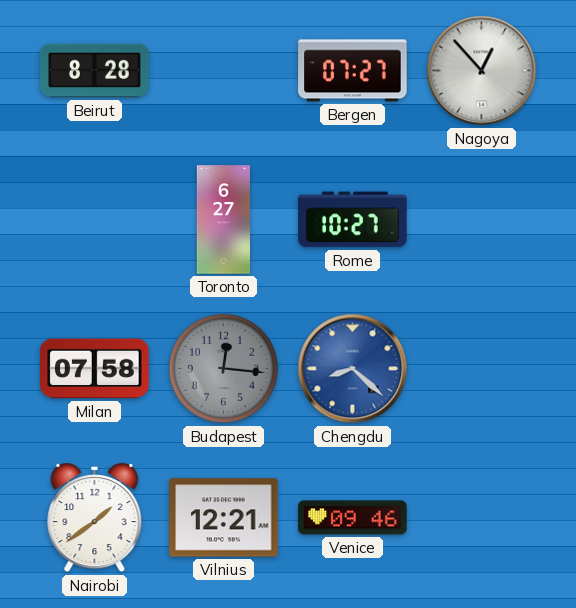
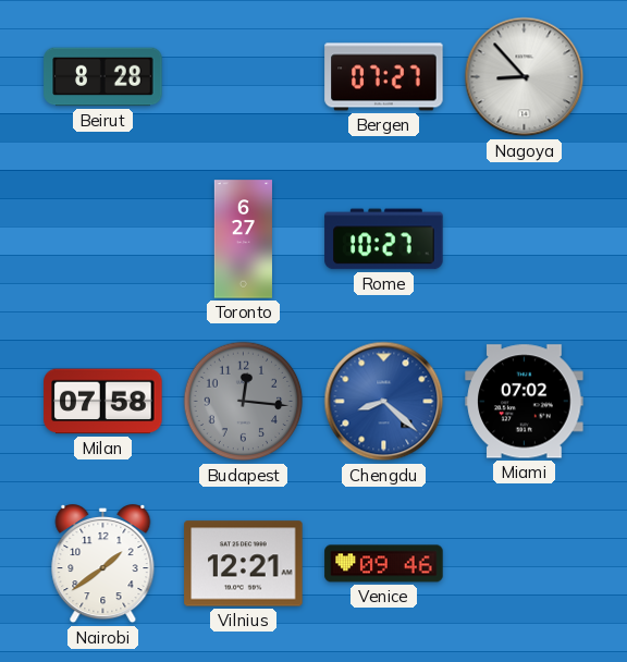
Nagoya: 12:53 -> 8:53 (525, 77)
Miami: none -> 07:02 (525, 402)
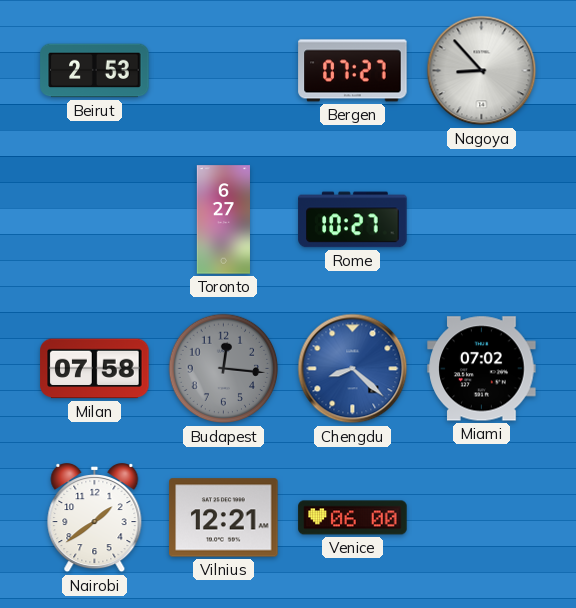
Beirut: 8:28 -> 2:53 (95, 71)
Venice: 09:46 -> 06:00 (353, 518)
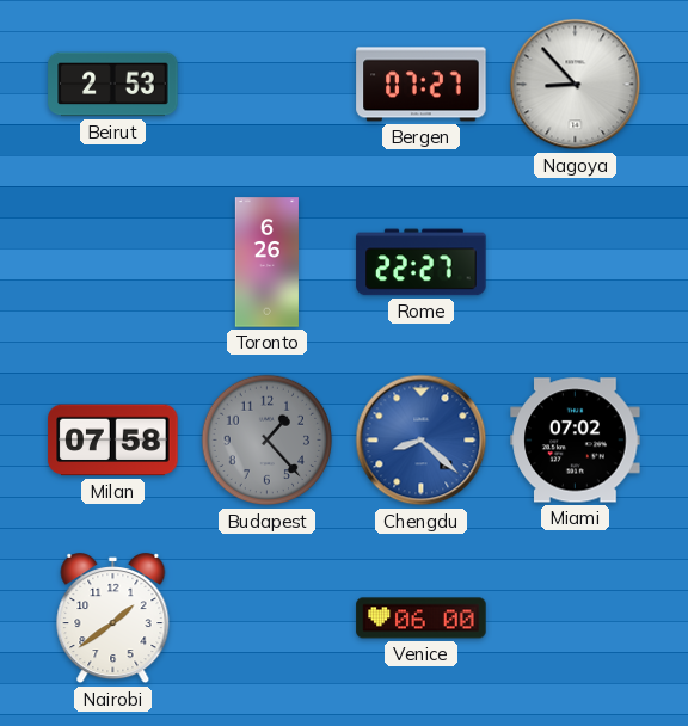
Toronto: 6:27 -> 6:26 (266, 263)
Rome: 10:27 -> 22:27 (422, 263)
Budapest: 12:16 -> 1:23 (268, 441)
Vilnius: 12:21 -> none (224, 518)
